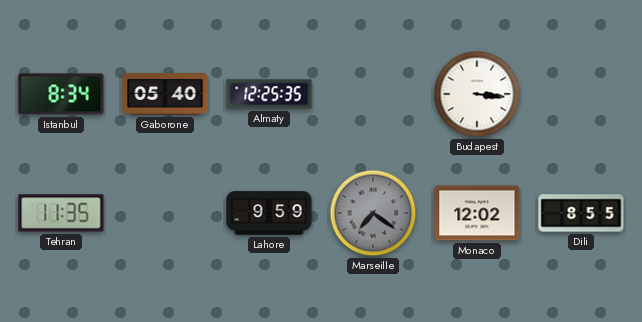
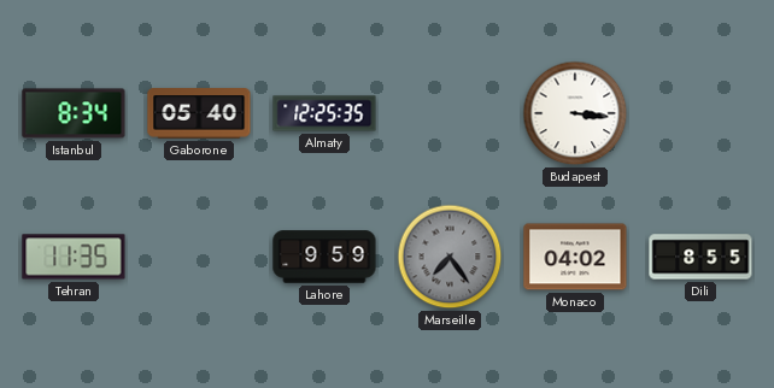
Marseille: 7:21 -> 7:24 (450, 257)
Monaco: 12:02 -> 04:02 (575, 257)
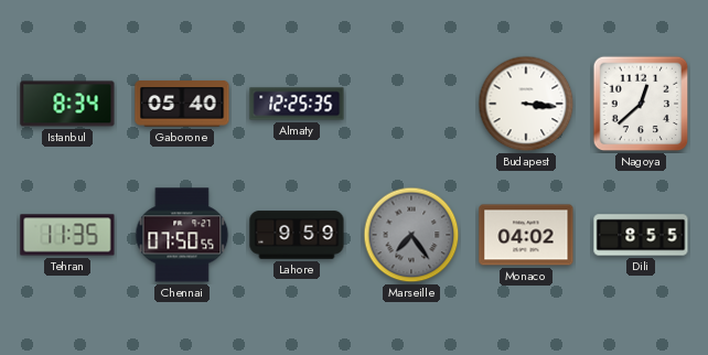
Nagoya: none -> 12:38 (641, 104)
Chennai: none -> 07:50 (182, 235)
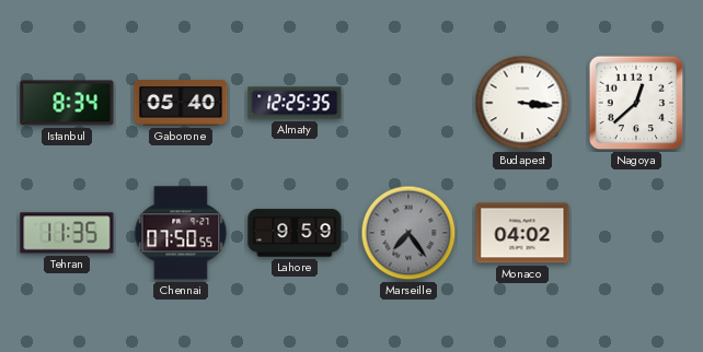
Dili: 8:55 -> none (641, 235)
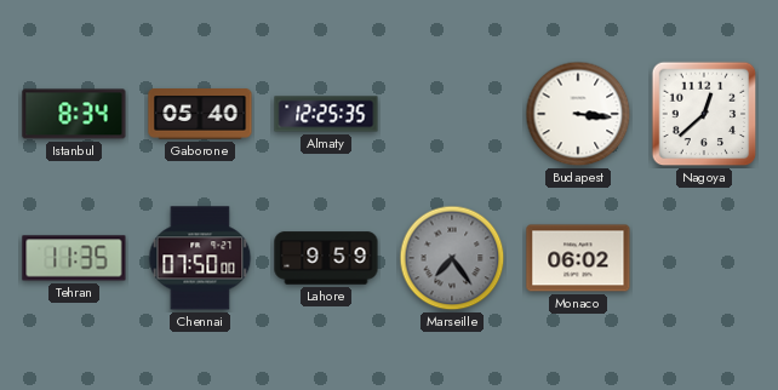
Chennai: 07:50:55 -> 07:50:00 (200, 258)
Monaco: 04:02 -> 06:02 (578, 258)
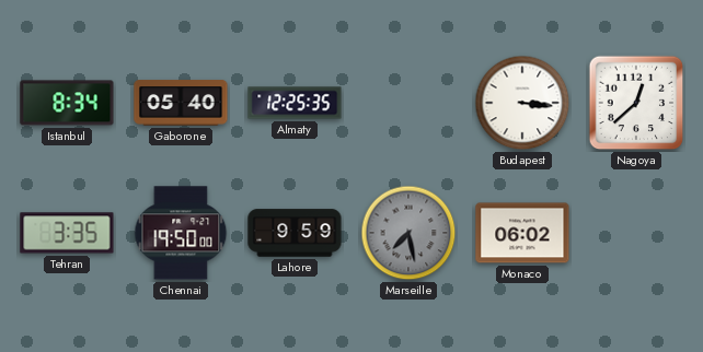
Tehran: 11:35 -> 3:35 (67, 233)
Chennai: 07:50 -> 19:50 (181, 233)
Marseille: 7:24 -> 7:28 (408, 233)
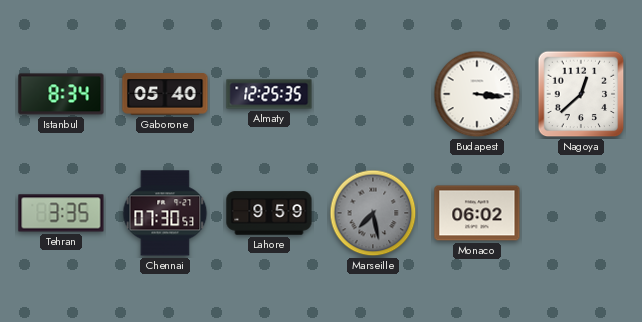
Chennai: 19:50 -> 07:30 (165, 213)
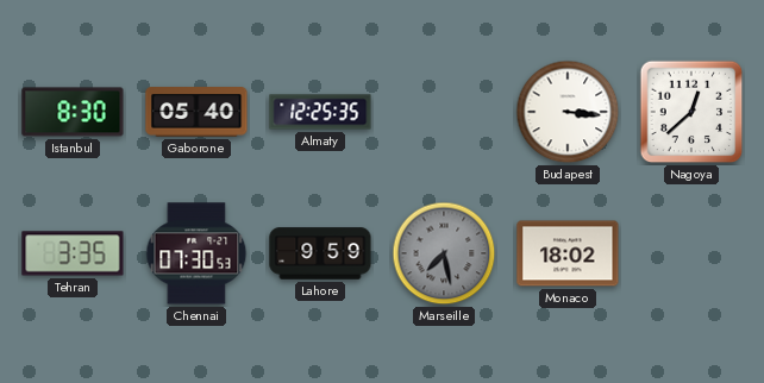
Istanbul: 8:34 -> 8:30 (73, 112)
Monaco: 06:02 -> 18:02 (568, 253)
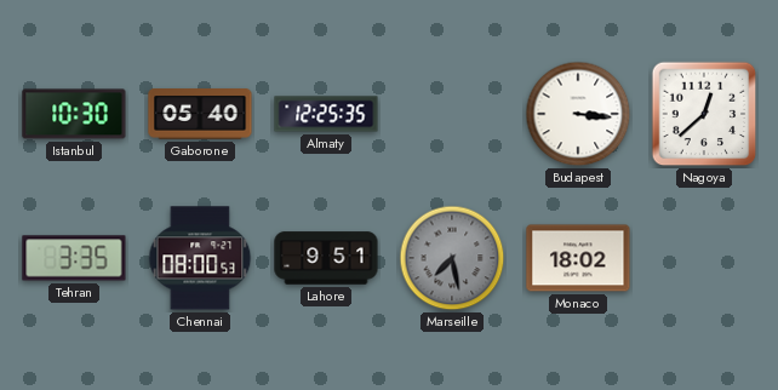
Istanbul: 8:30 -> 10:30 (74, 114)
Chennai: 07:30 -> 08:00 (200, 258)
Lahore: 9:59 -> 9:51 (326, 258)
